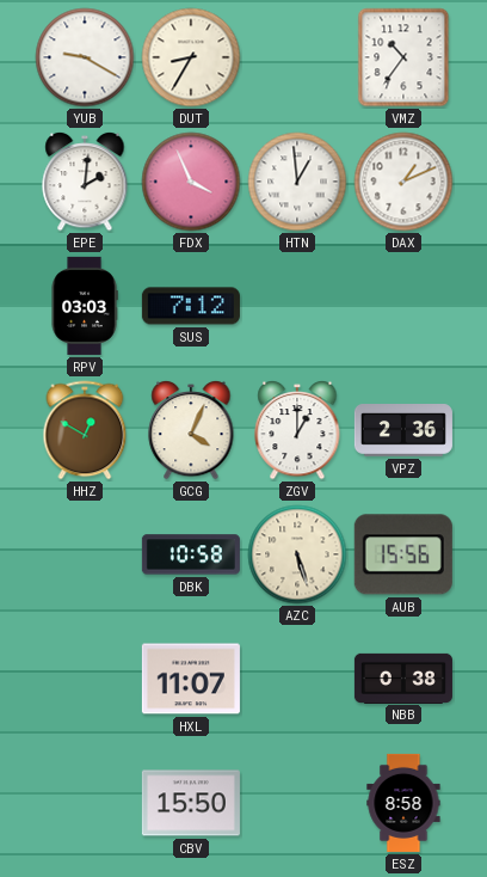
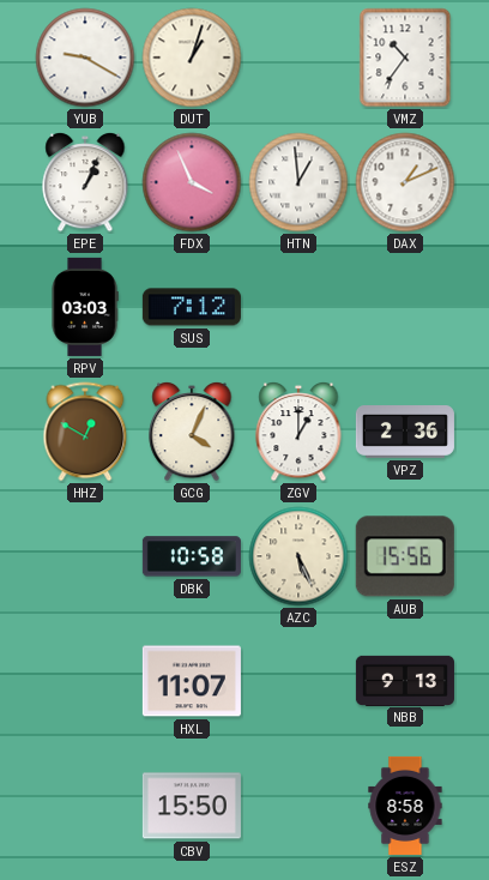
DUT: 8:35 -> 1:03 (192, 58)
EPE: 2:01 -> 1:04 (85, 182)
AZC: 5:27 -> 5:26 (298, 556)
NBB: 0:38 -> 9:13 (405, 680)
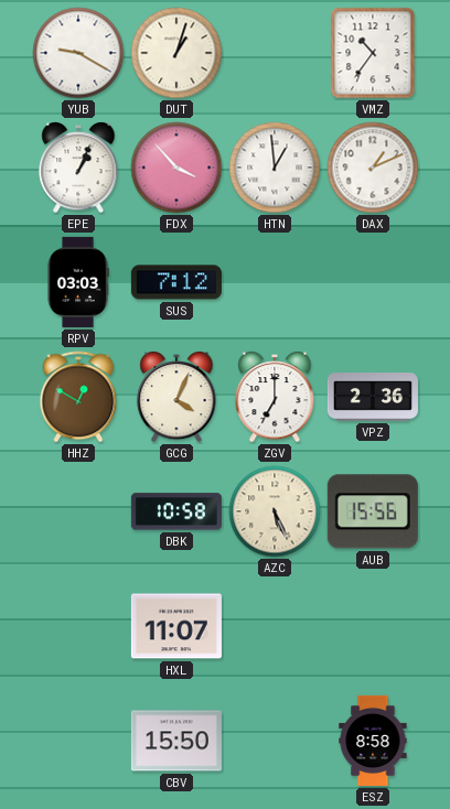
FDX: 3:56 -> 3:53 (176, 168)
ZGV: 1:00 -> 7:00 (275, 397)
NBB: 9:13 -> none (405, 680)
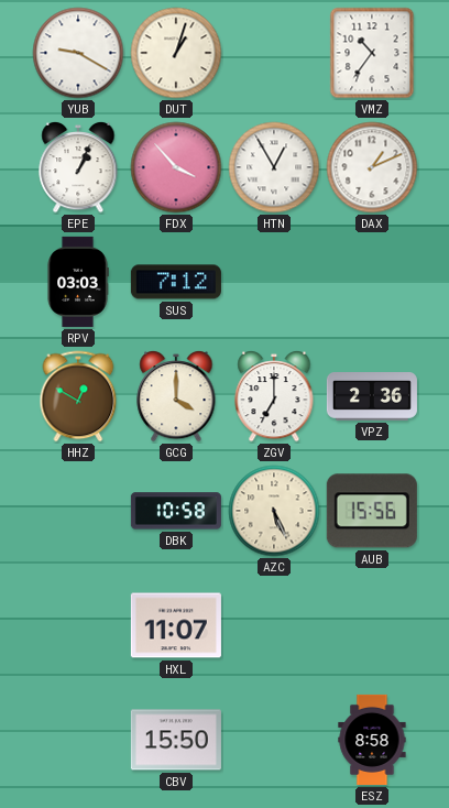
HTN: 12:59 -> 12:55 (274, 167)
GCG: 4:04 -> 4:00 (176, 396)
